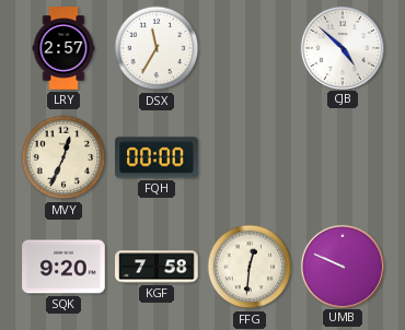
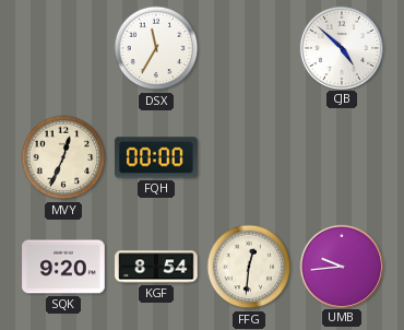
LRY: 2:57 -> none (63, 48)
KGF: 7:58 -> 8:54 (156, 267)
UMB: 9:49 -> 9:44 (341, 266)
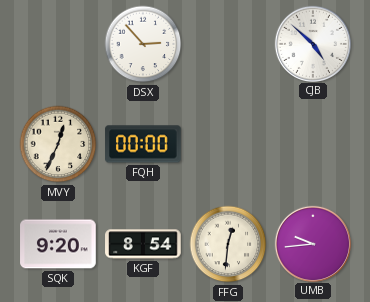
DSX: 11:35 -> 2:53 (143, 44)
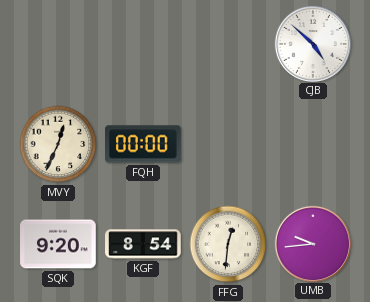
DSX: 2:53 -> none (143, 44)
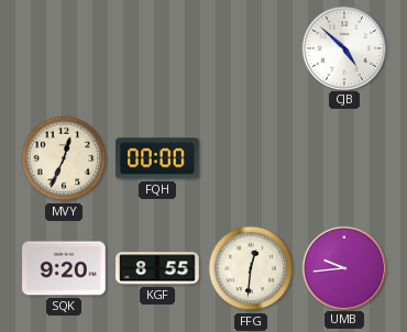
KGF: 8:54 -> 8:55 (157, 268)
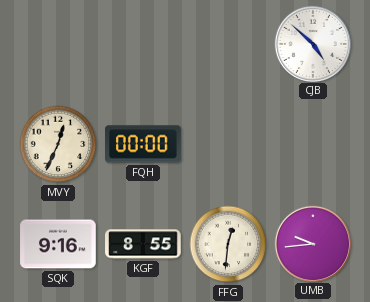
SQK: 9:20 -> 9:16 (58, 244)
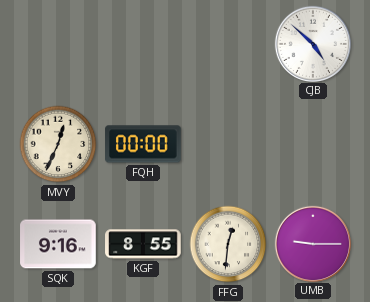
UMB: 9:44 -> 9:15 (312, 243)
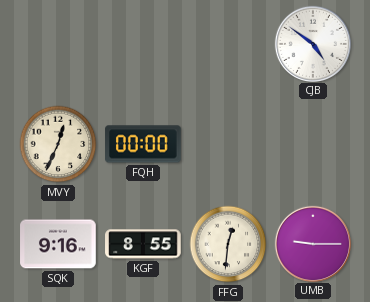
CJB: 4:52 -> 4:51 (312, 43)
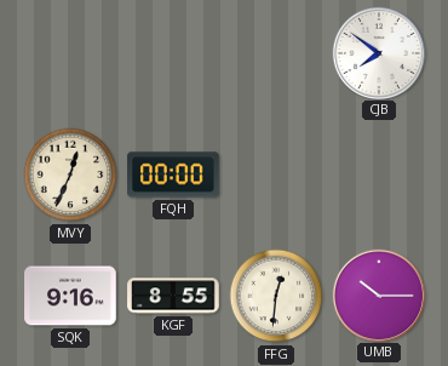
CJB: 4:51 -> 7:51 (378, 52)
UMB: 9:15 -> 10:15 (378, 294)
